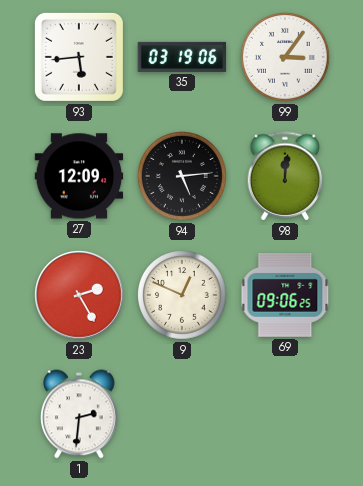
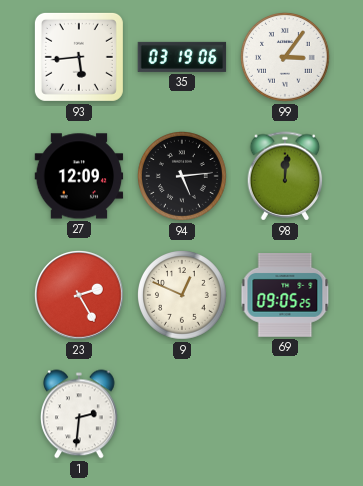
69: 09:06 -> 09:05 (285, 296)
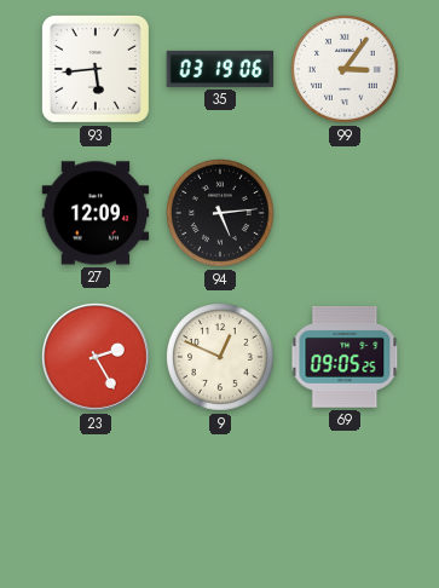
98: 12:01 -> none (285, 176)
1: 2:31 -> none (80, 414)
